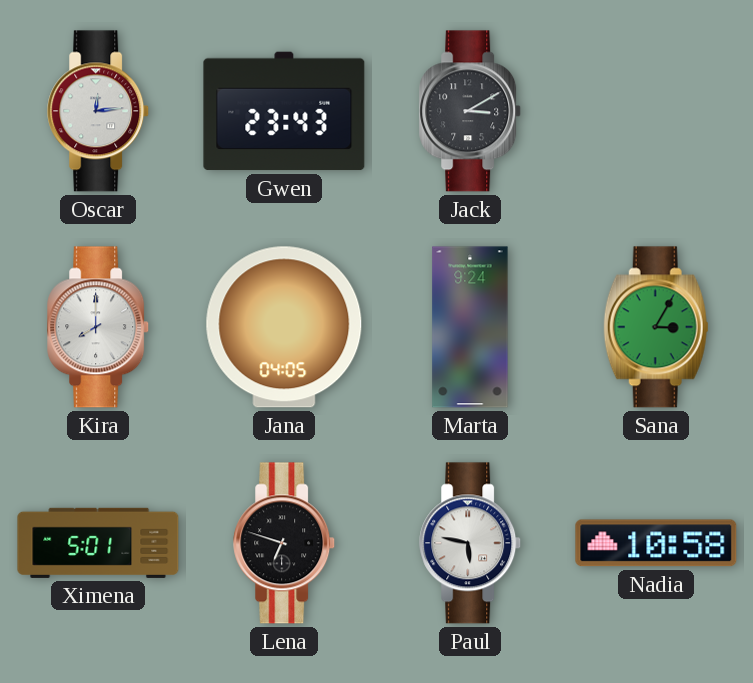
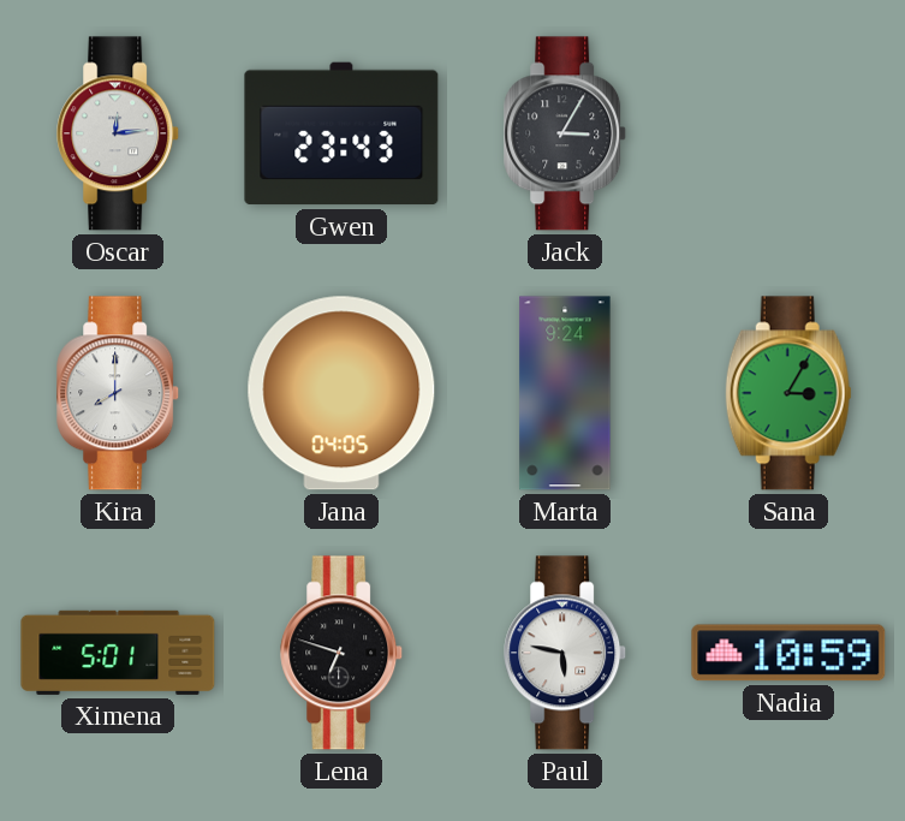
Jack: 3:10 -> 3:05 (566, 133)
Nadia: 10:58 -> 10:59 (788, 653)
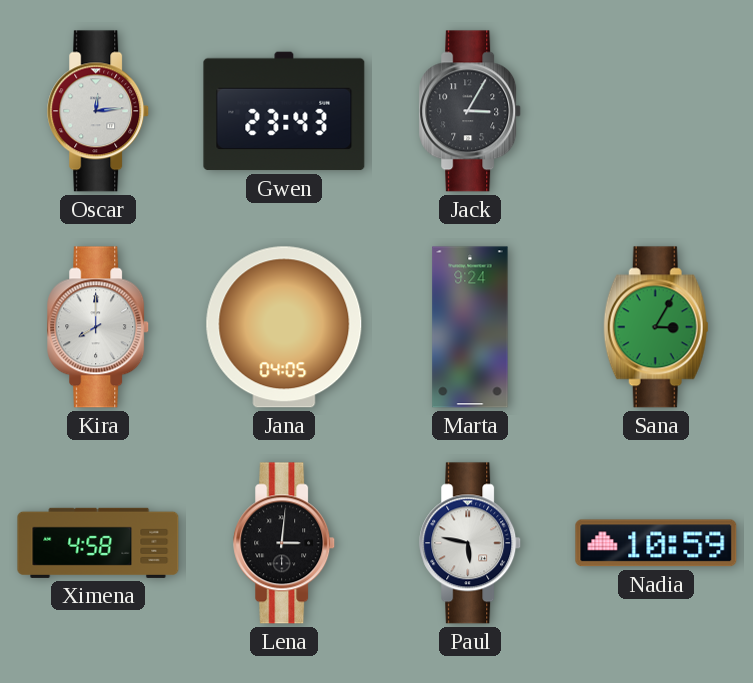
Ximena: 5:01 -> 4:58 (98, 543)
Lena: 6:48 -> 3:01 (285, 543)
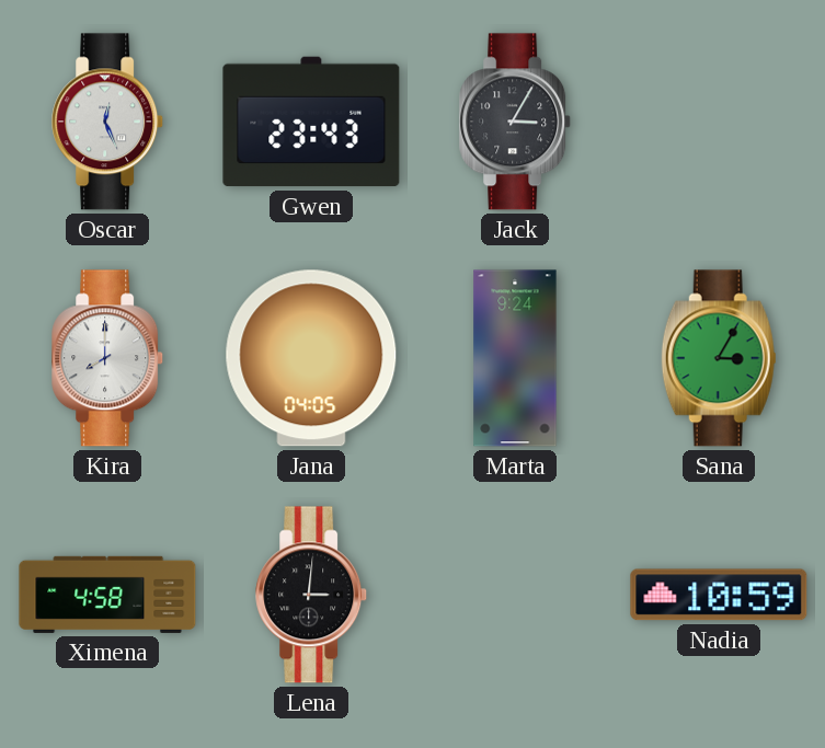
Oscar: 12:14 -> 12:26 (108, 122)
Paul: 5:47 -> none (471, 543)
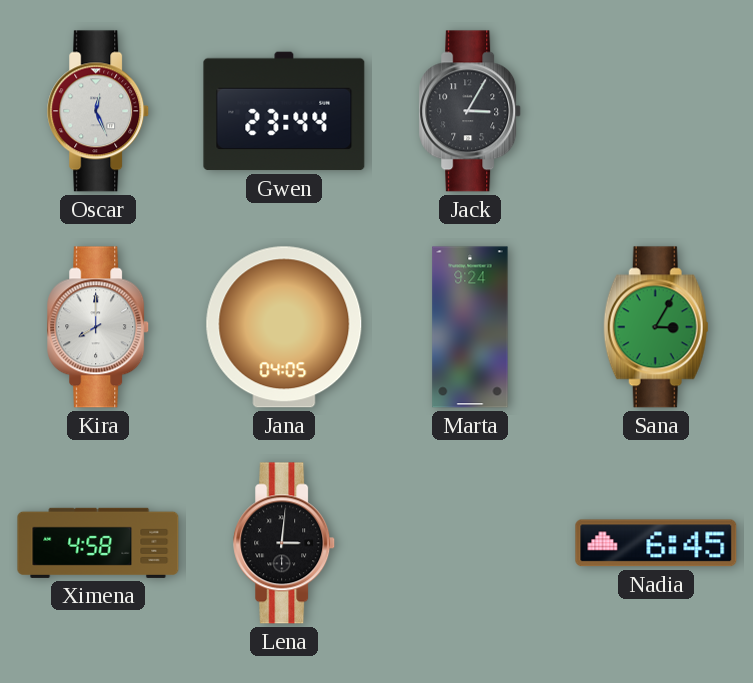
Gwen: 23:43 -> 23:44 (284, 111)
Nadia: 10:59 -> 6:45 (656, 543)
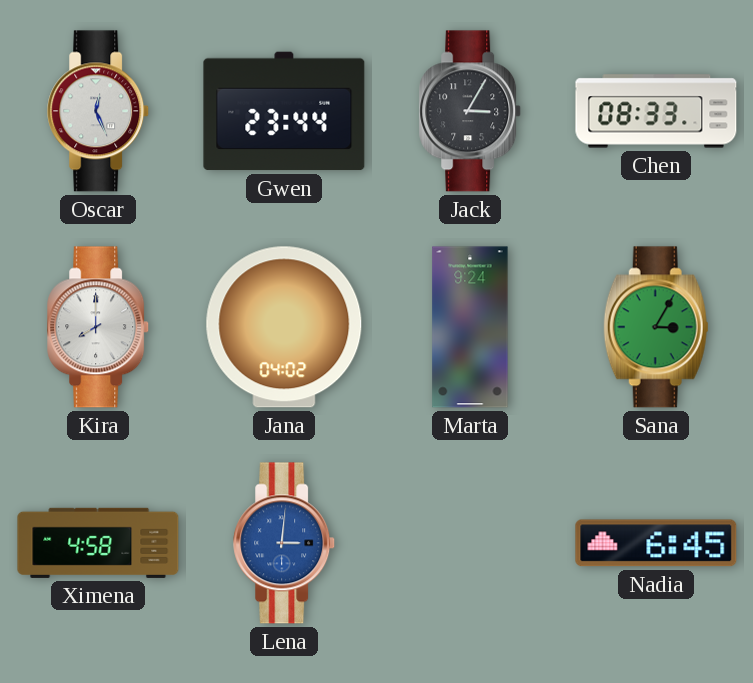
Chen: none -> 08:33 (656, 111)
Jana: 04:05 -> 04:02 (284, 327)
Lena dial: black -> blue (285, 543)
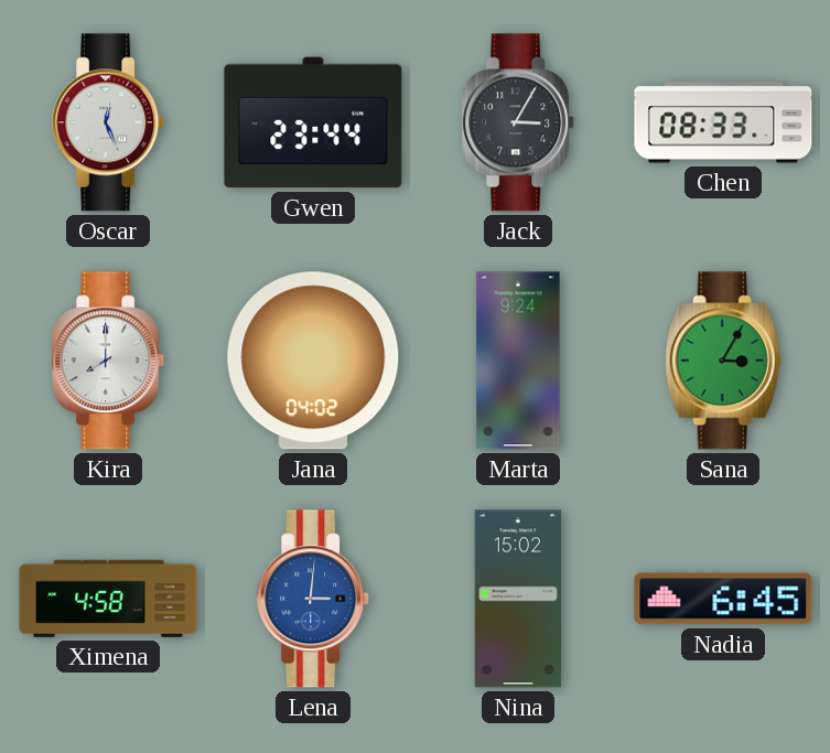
Nina: none -> 15:02 (518, 599)
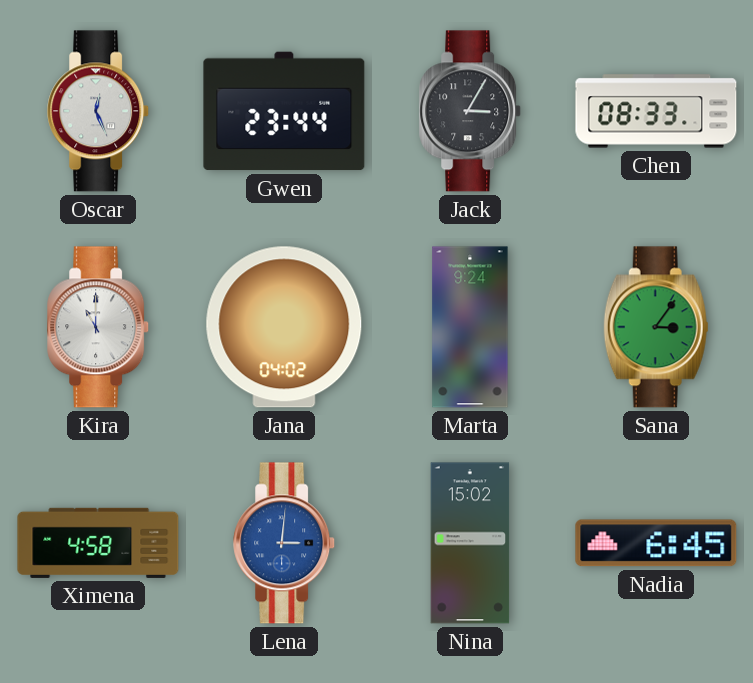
Kira: 8:00 -> 11:00 (99, 327)
Sana: 3:05 -> 3:06 (656, 327)
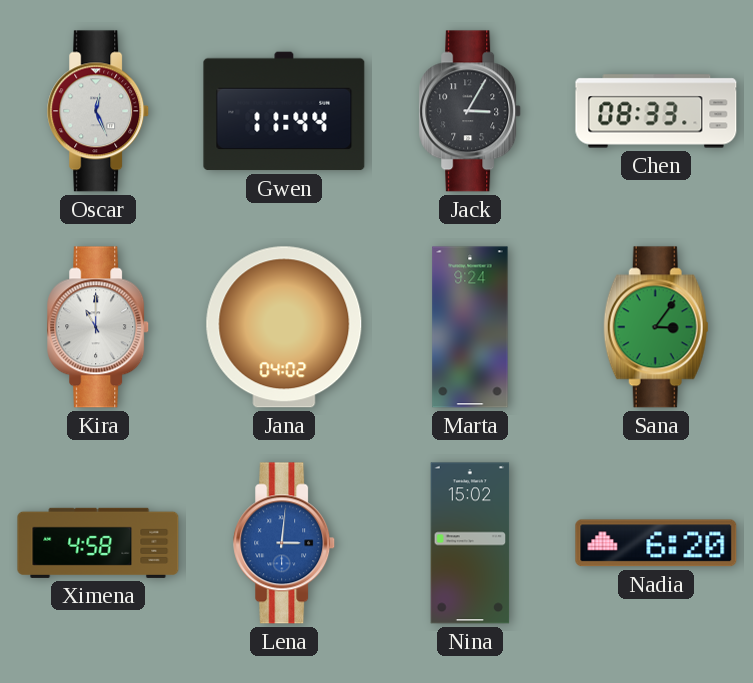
Gwen: 23:44 -> 11:44 (284, 111)
Nadia: 6:45 -> 6:20 (656, 543)
